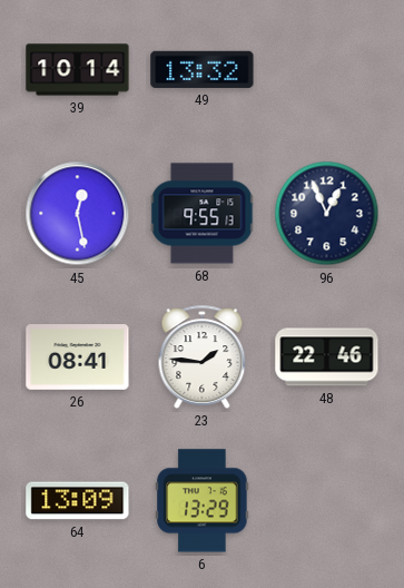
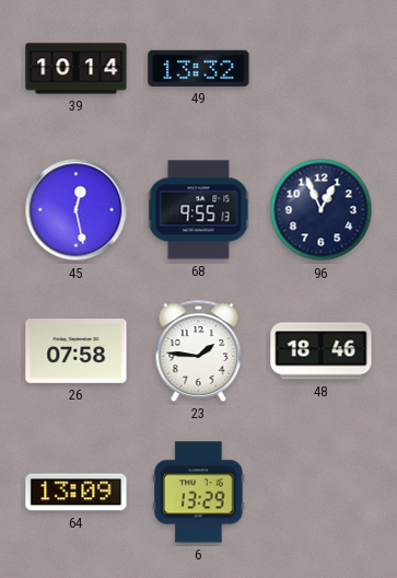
26: 08:41 -> 07:58 (77, 351)
48: 22:46 -> 18:46 (322, 351)
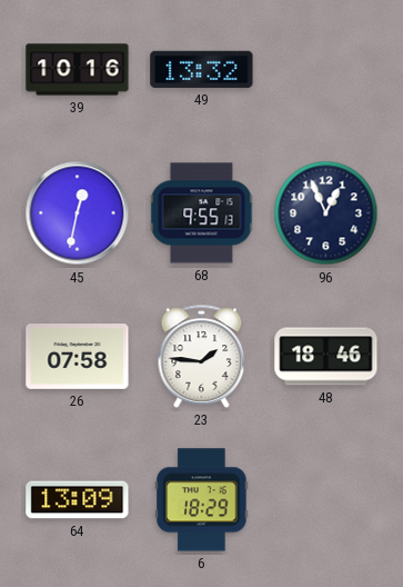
39: 10:14 -> 10:16 (78, 70)
45: 12:28 -> 12:32 (78, 213)
6: 13:29 -> 18:29 (202, 500)
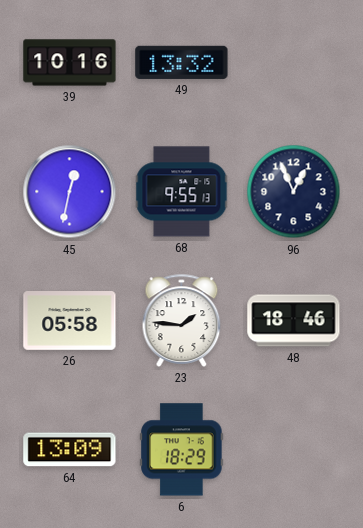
26: 07:58 -> 05:58 (70, 321)
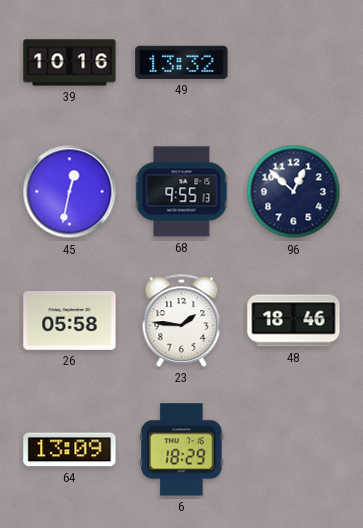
96: 12:56 -> 12:52 (294, 192)
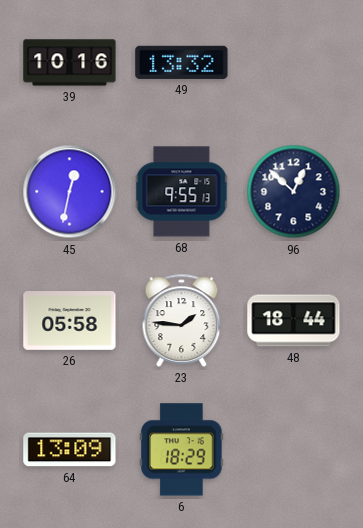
48: 18:46 -> 18:44 (294, 321)
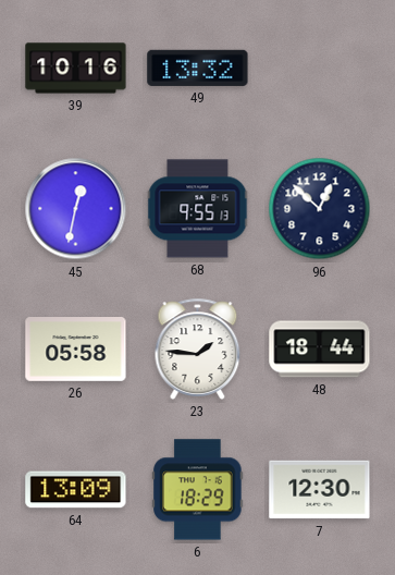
7: none -> 12:30 (320, 490)
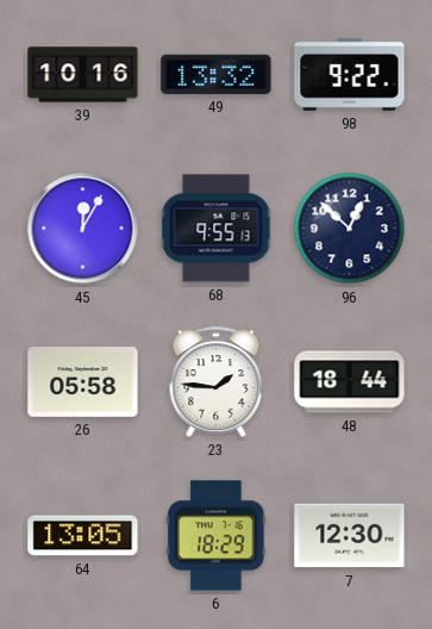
98: none -> 9:22 (350, 75)
45: 12:32 -> 12:05 (83, 229)
64: 13:09 -> 13:05 (83, 536)
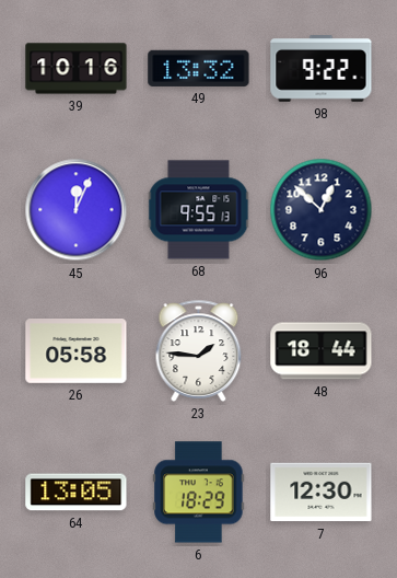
45: 12:05 -> 12:04 (77, 210)
